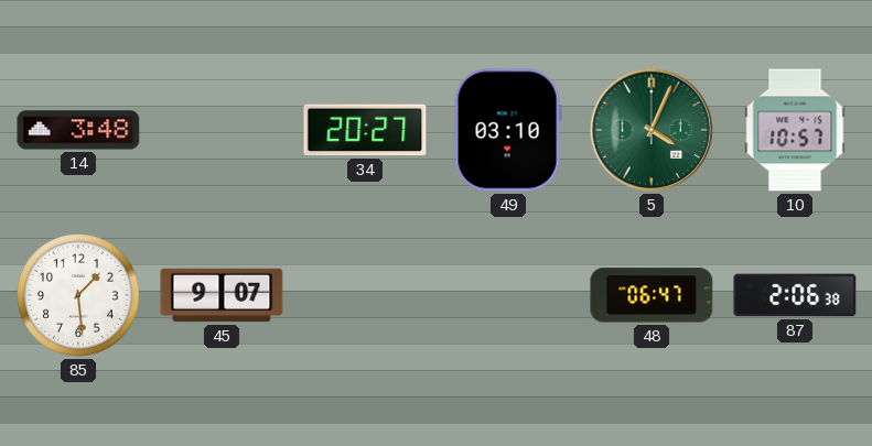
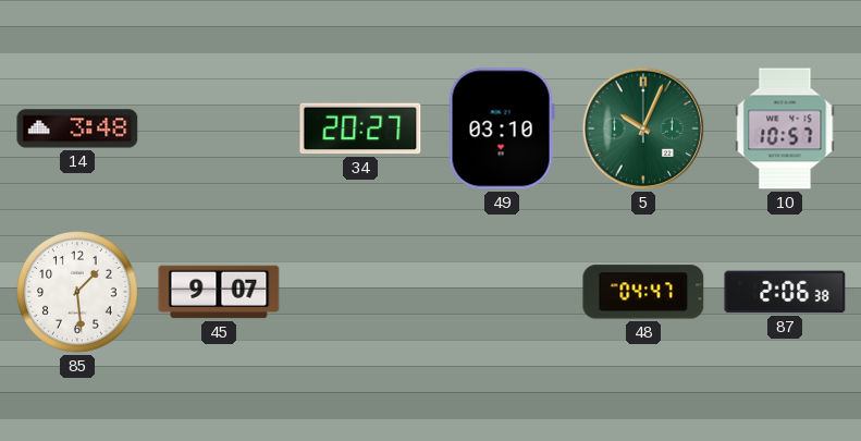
5: 4:04 -> 10:04 (643, 128)
48: 06:47 -> 04:47 (643, 292)
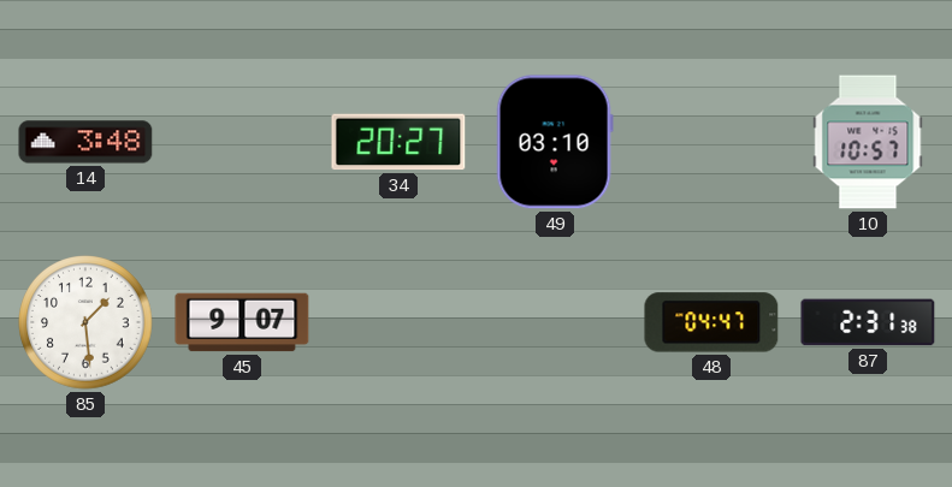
5: 10:04 -> none (643, 128)
87: 2:06 -> 2:31 (868, 322)
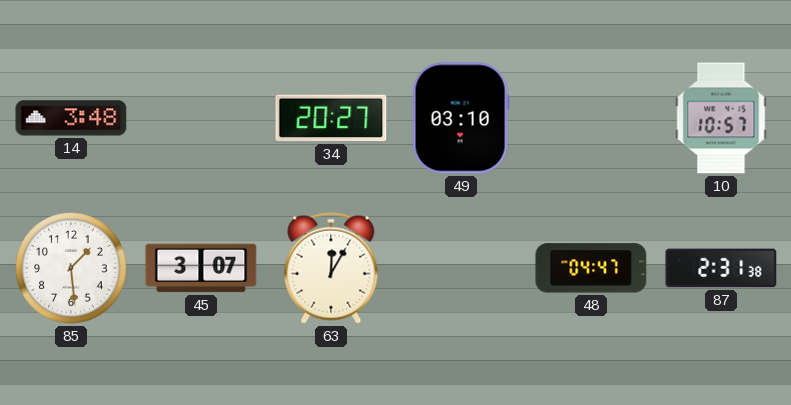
45: 9:07 -> 3:07 (201, 268)
63: none -> 12:05 (331, 268)
